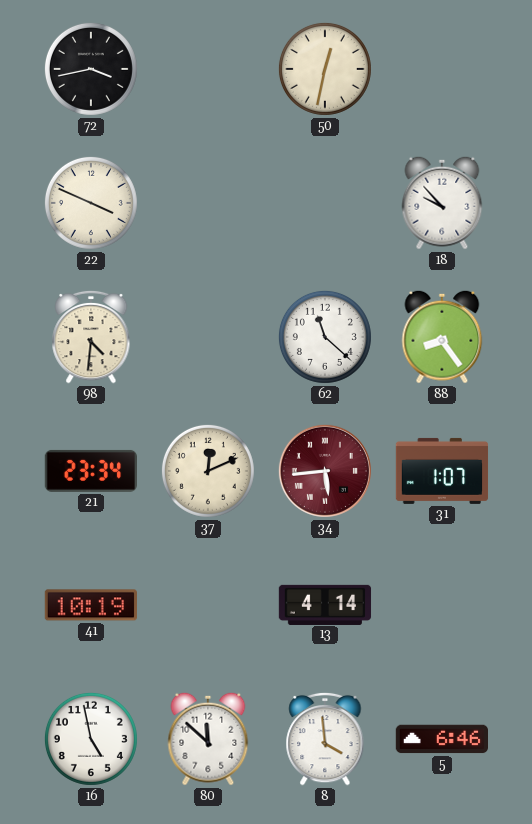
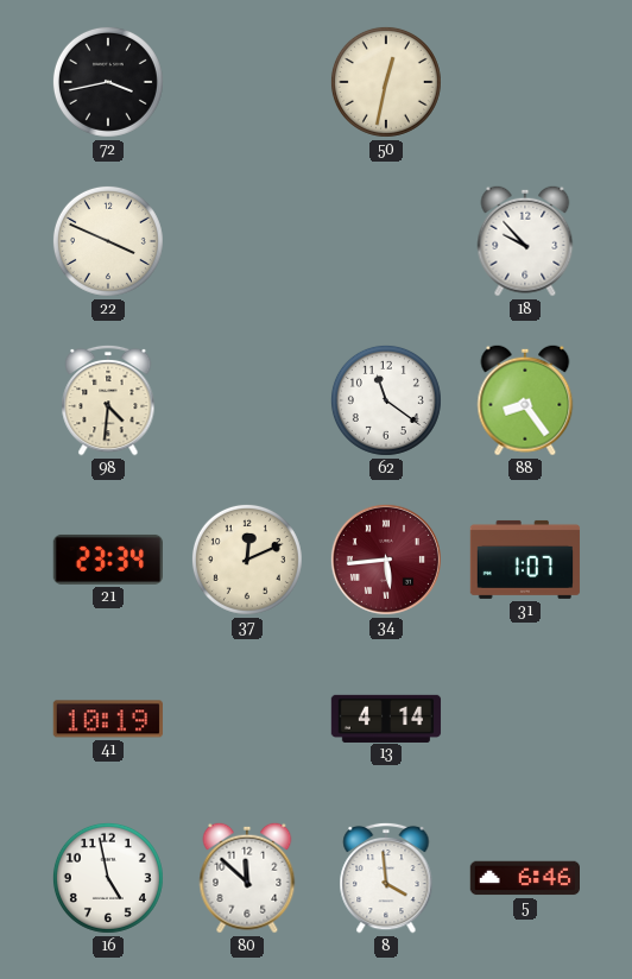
62: 11:22 -> 11:21 (386, 400)
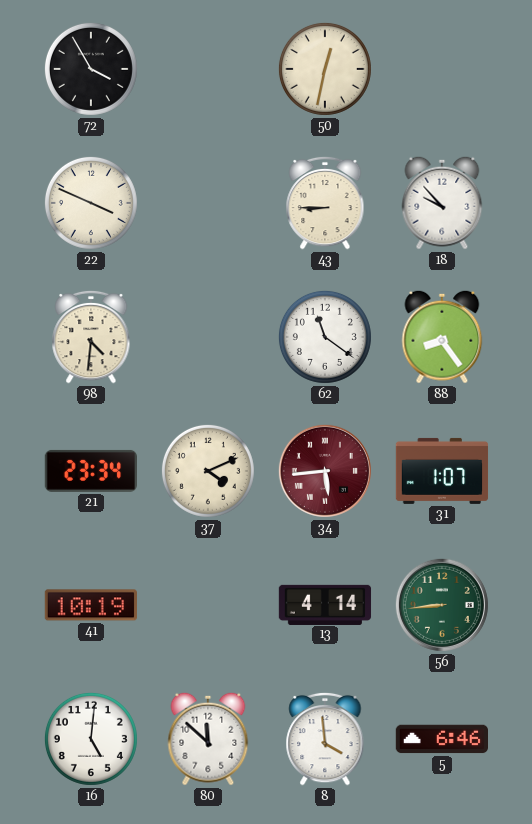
72: 3:43 -> 3:55 (91, 69)
43: none -> 8:45 (325, 203)
37: 12:11 -> 4:11 (208, 471)
56: none -> 8:44 (442, 605)
16: 4:58 -> 5:01 (91, 739)
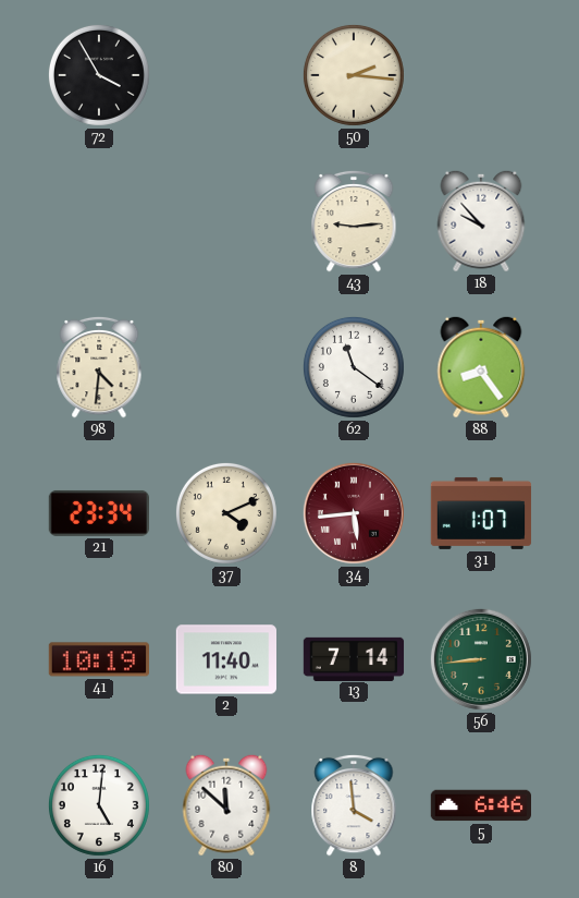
50: 12:32 -> 2:16 (354, 75)
22: 3:49 -> none (91, 203)
43: 8:45 -> 9:14 (354, 221)
2: none -> 11:40 (225, 659)
13: 4:14 -> 7:14 (354, 658)
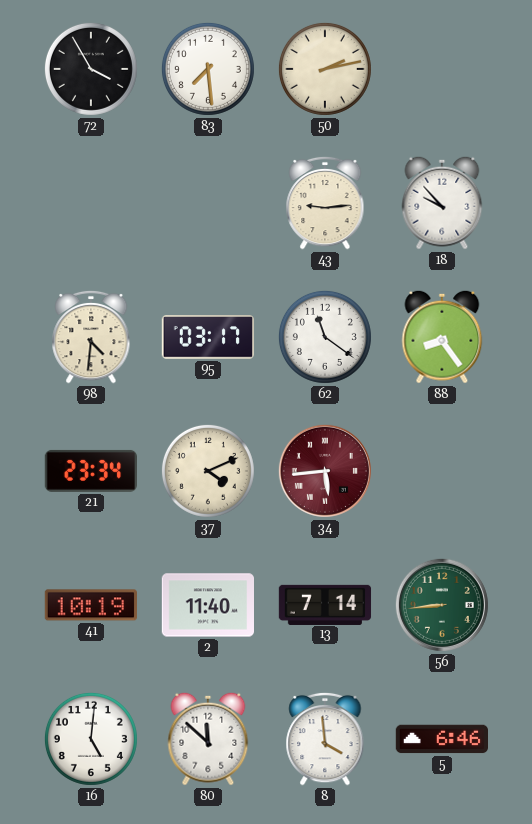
83: none -> 7:29 (208, 69)
50: 2:16 -> 2:13 (325, 69)
95: none -> 03:17 (207, 337)
31: 1:07 -> none (481, 513)
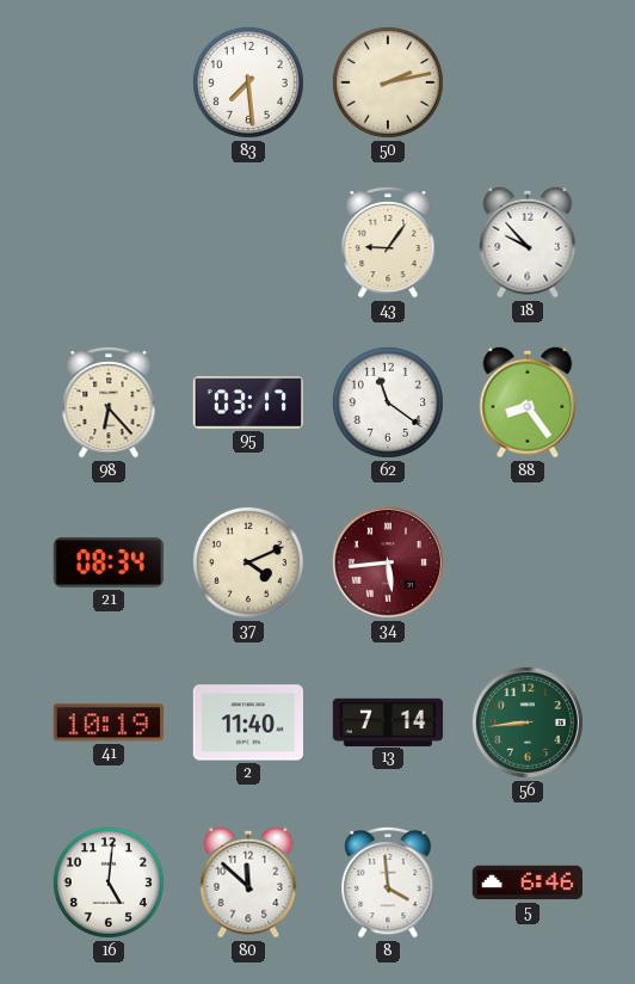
72: 3:55 -> none (91, 69)
43: 9:14 -> 9:06 (388, 242)
98: 4:31 -> 6:23 (109, 402)
21: 23:34 -> 08:34 (107, 562)
